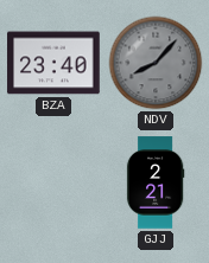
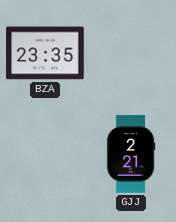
BZA: 23:40 -> 23:35 (45, 53)
NDV: 8:07 -> none (156, 63)
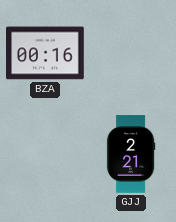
BZA: 23:35 -> 00:16 (45, 53)
